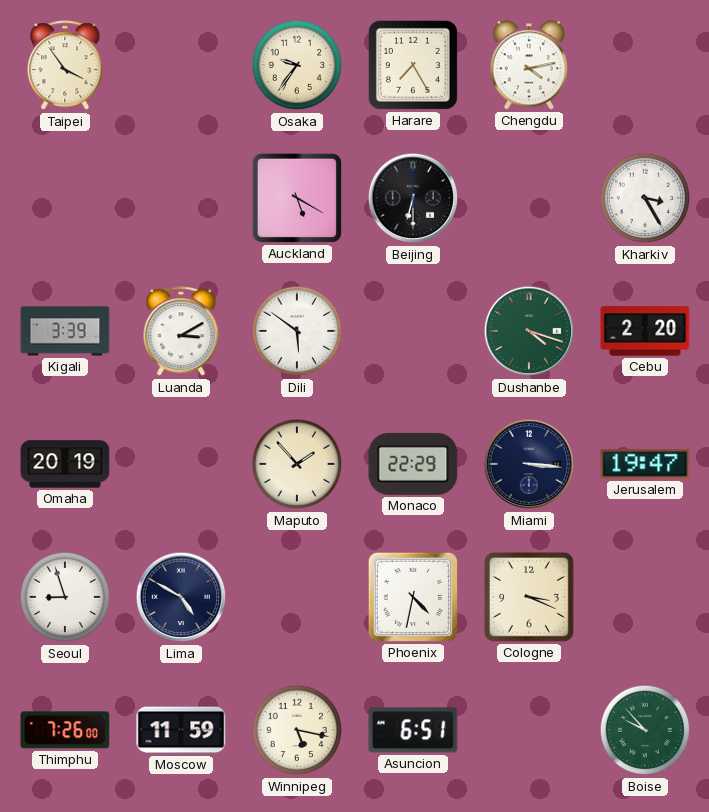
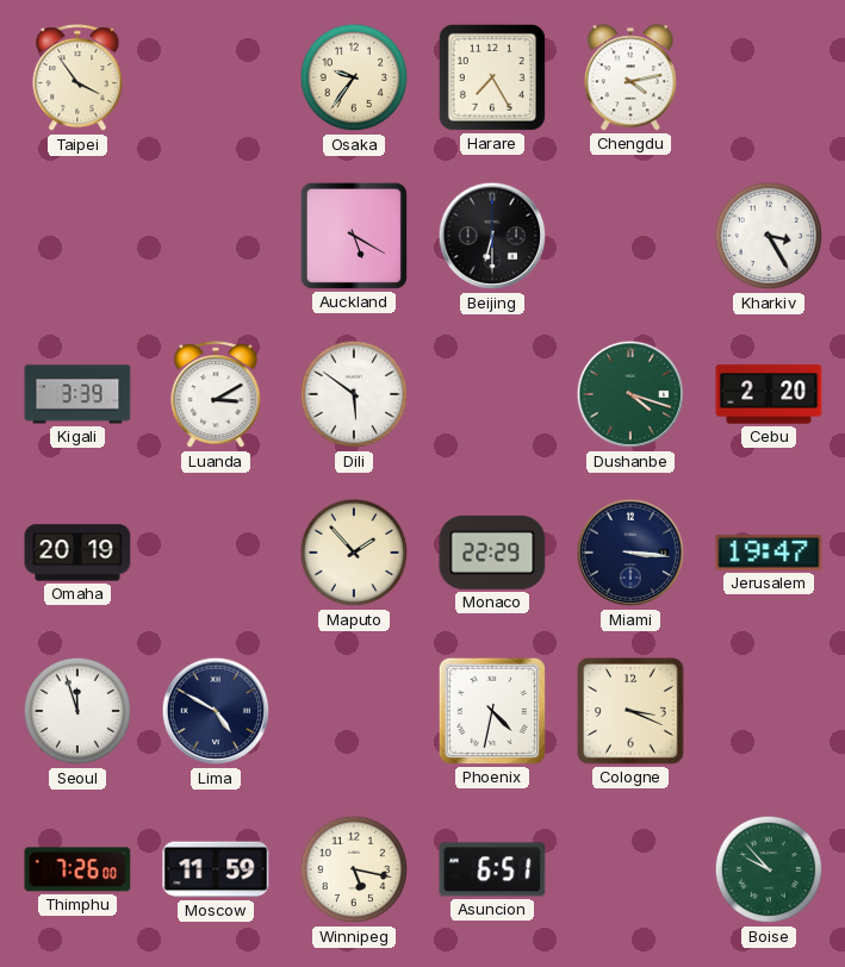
Seoul: 8:57 -> 11:57 (77, 711)
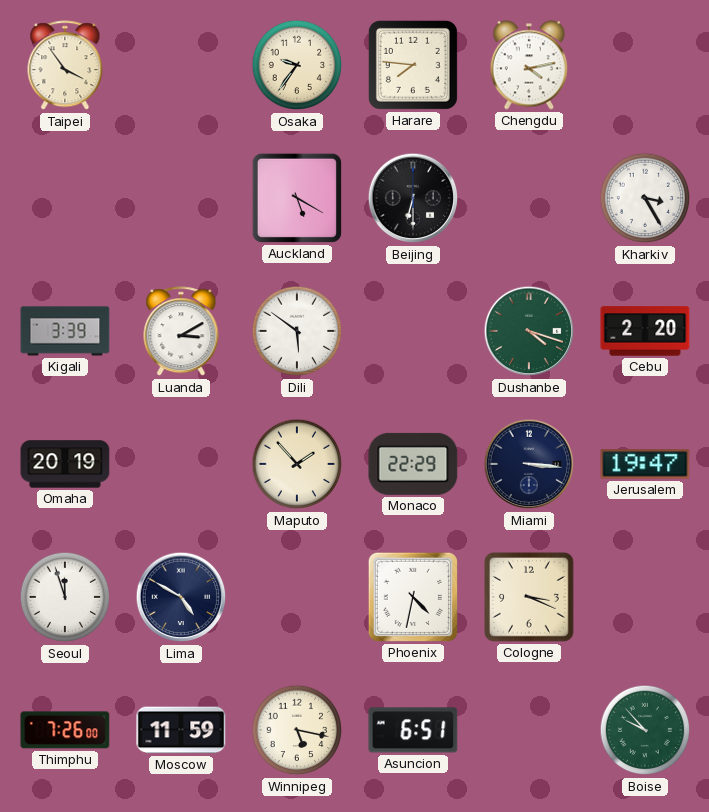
Harare: 7:25 -> 7:46 (413, 65)
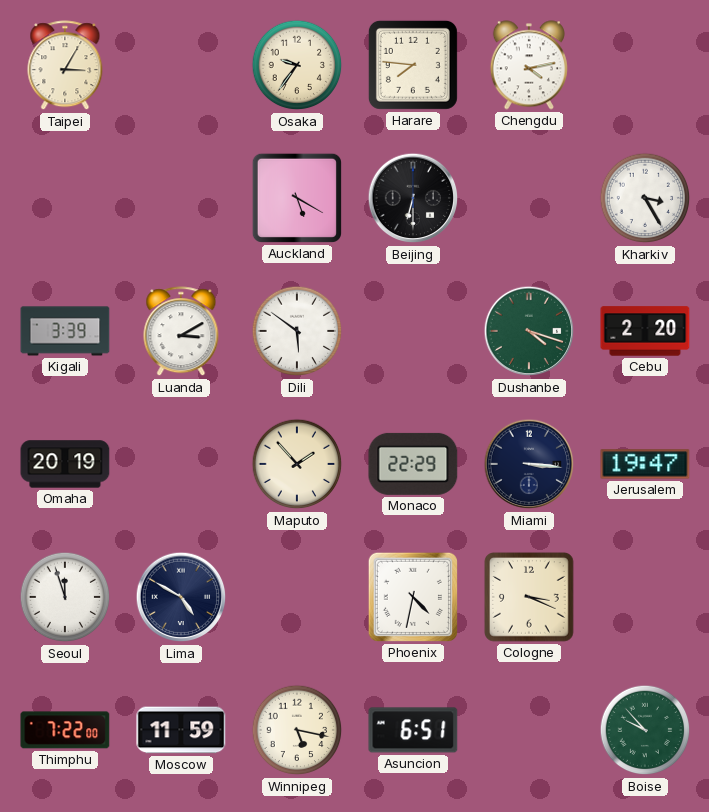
Taipei: 3:54 -> 3:05 (65, 66)
Thimphu: 7:26 -> 7:22 (65, 730)
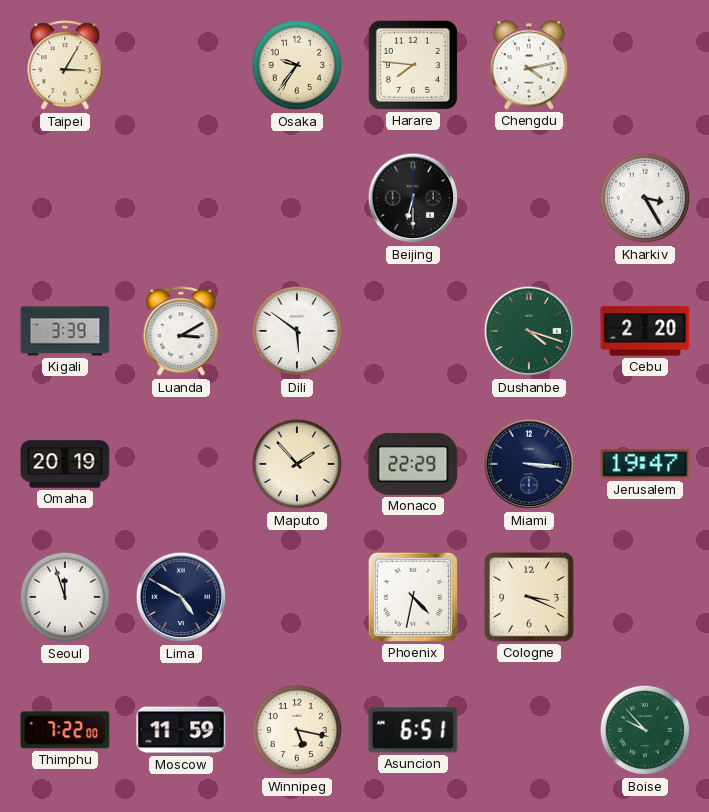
Auckland: 5:20 -> none (297, 198)
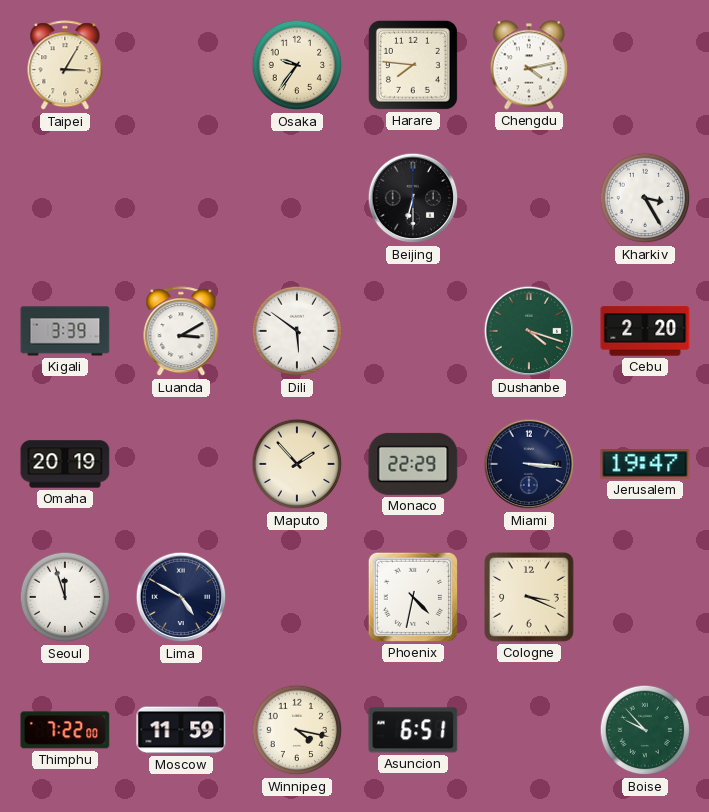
Winnipeg: 5:17 -> 4:17 (297, 730)
